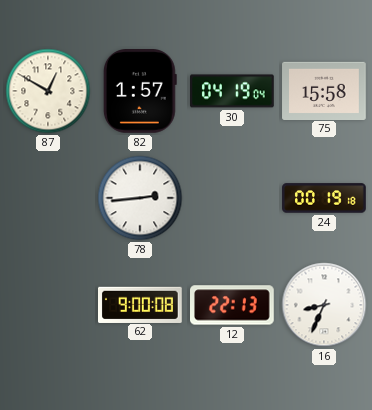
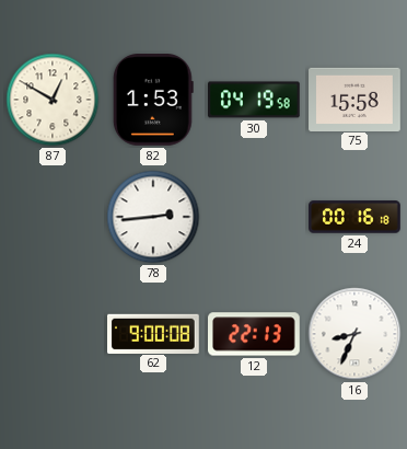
82: 1:57 -> 1:53 (153, 101)
30: 04:19:04 -> 04:19:58 (255, 100)
24: 00:19 -> 00:16 (354, 217)
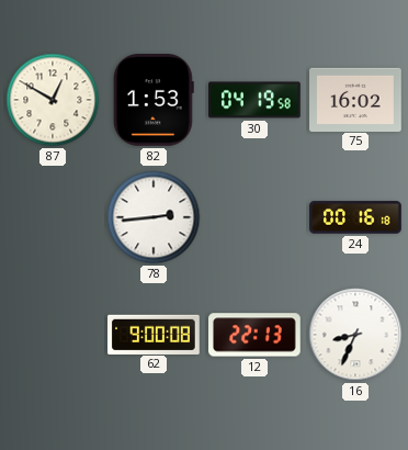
75: 15:58 -> 16:02 (355, 99)
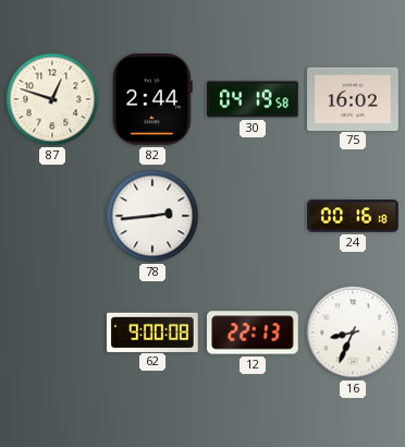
87: 12:50 -> 12:48 (52, 99)
82: 1:53 -> 2:44 (152, 100)
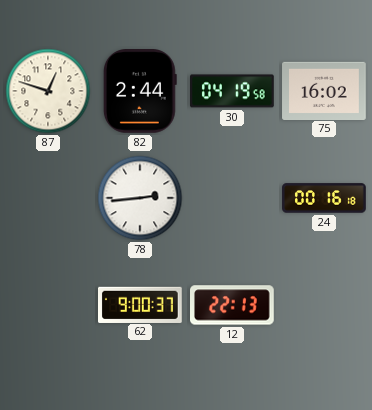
62: 9:00:08 -> 9:00:37 (141, 304)
16: 8:34 -> none (353, 333)
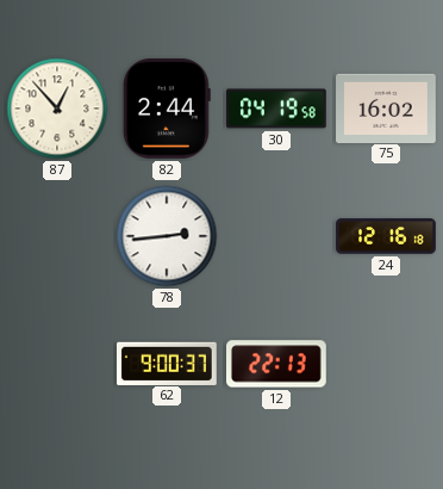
87: 12:48 -> 12:53 (57, 109)
24: 00:16 -> 12:16 (386, 236)
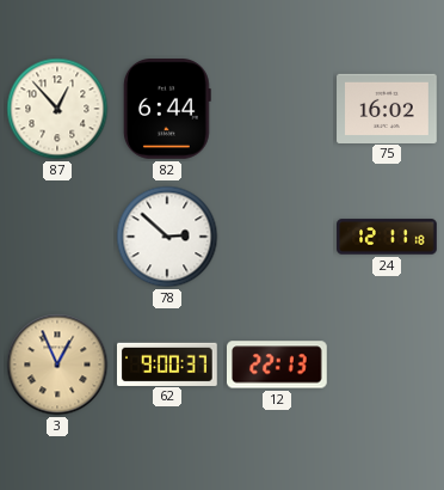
82: 2:44 -> 6:44 (167, 110)
30: 04:19 -> none (277, 109)
78: 2:44 -> 2:52 (167, 237)
24: 12:16 -> 12:11 (387, 237)
3: none -> 12:56 (57, 365)
